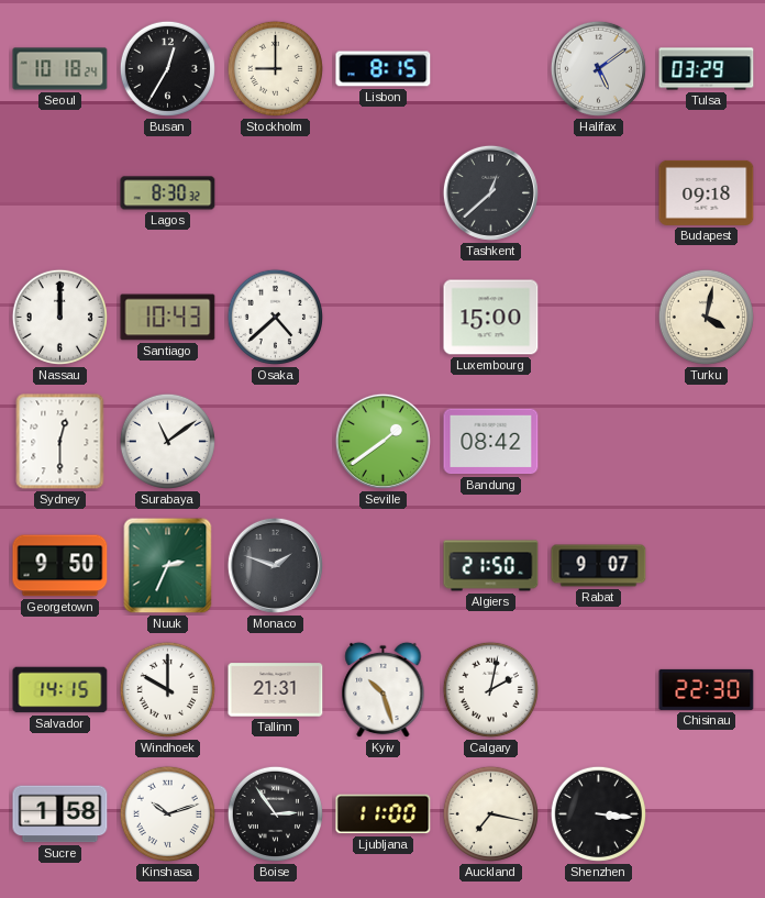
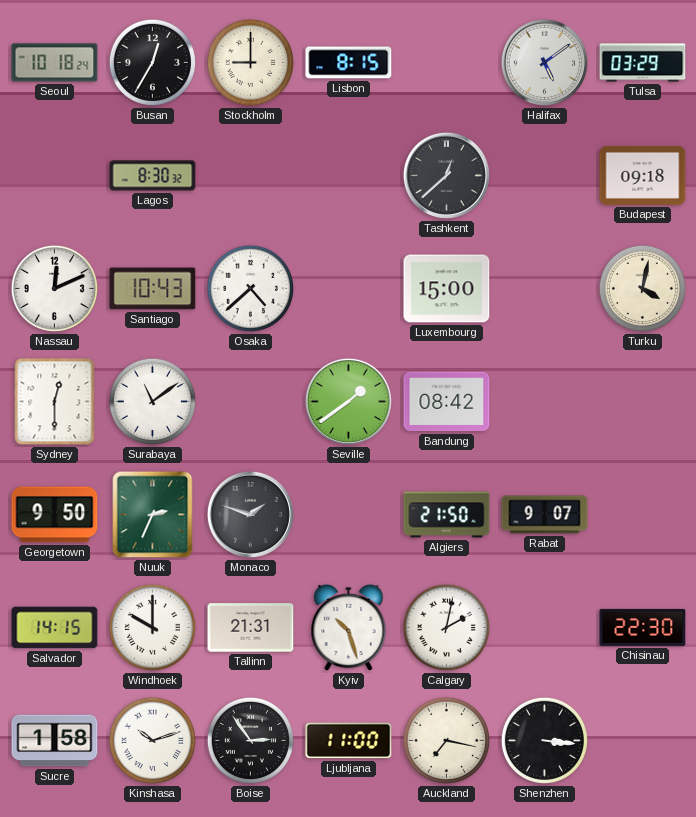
Nassau: 12:00 -> 12:11 (54, 288)
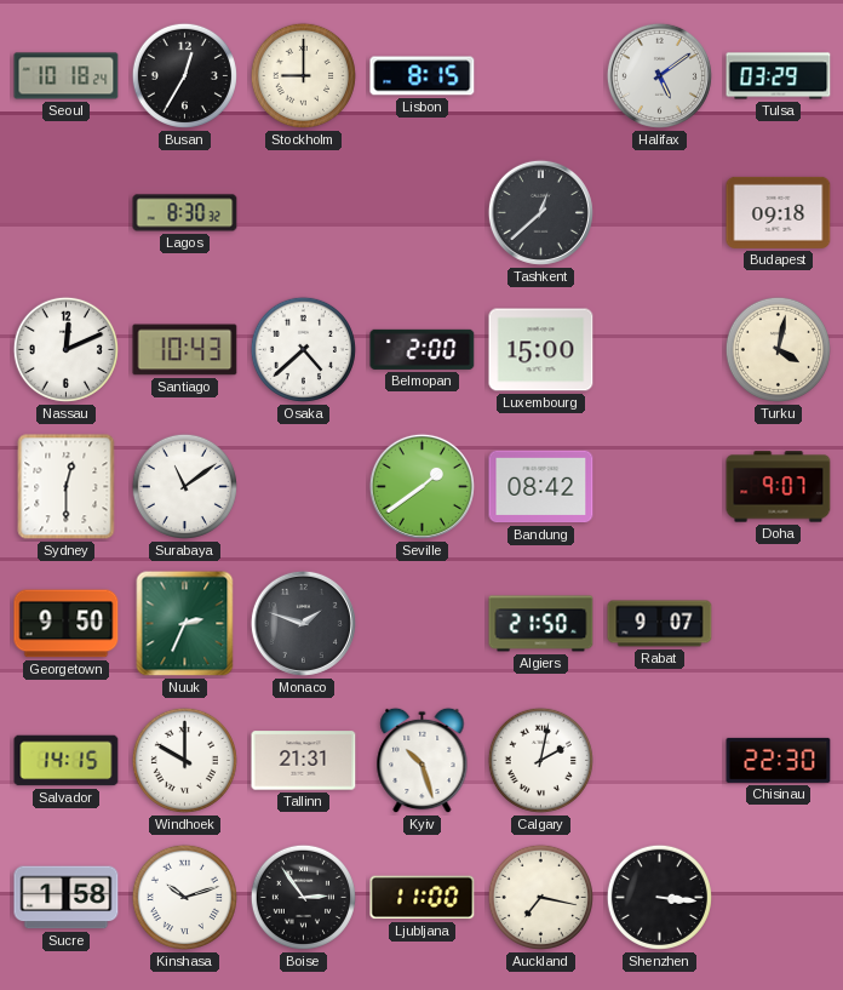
Belmopan: none -> 2:00 (423, 349)
Doha: none -> 9:07 (779, 487)
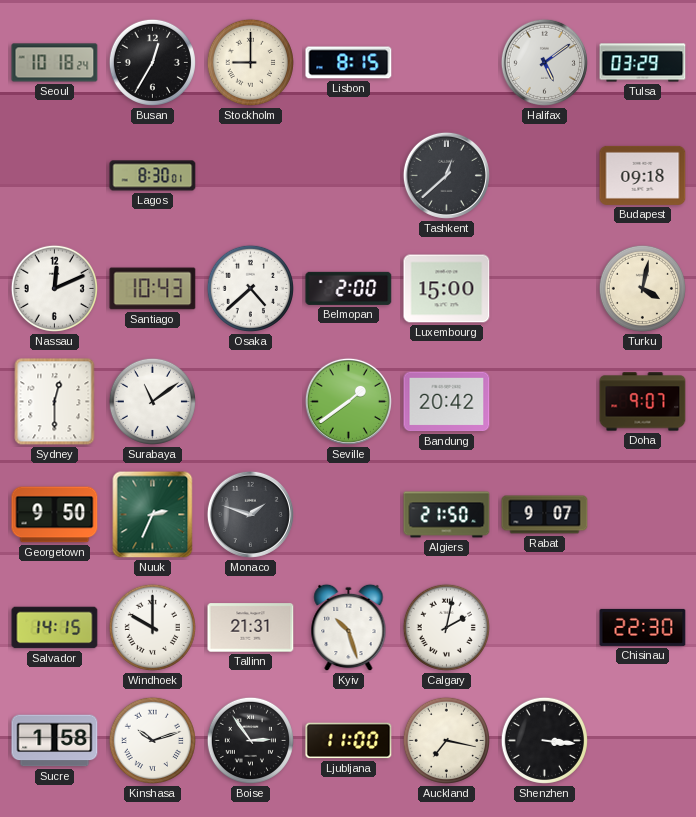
Lagos: 8:30:32 -> 8:30:01 (153, 176)
Bandung: 08:42 -> 20:42 (447, 402)
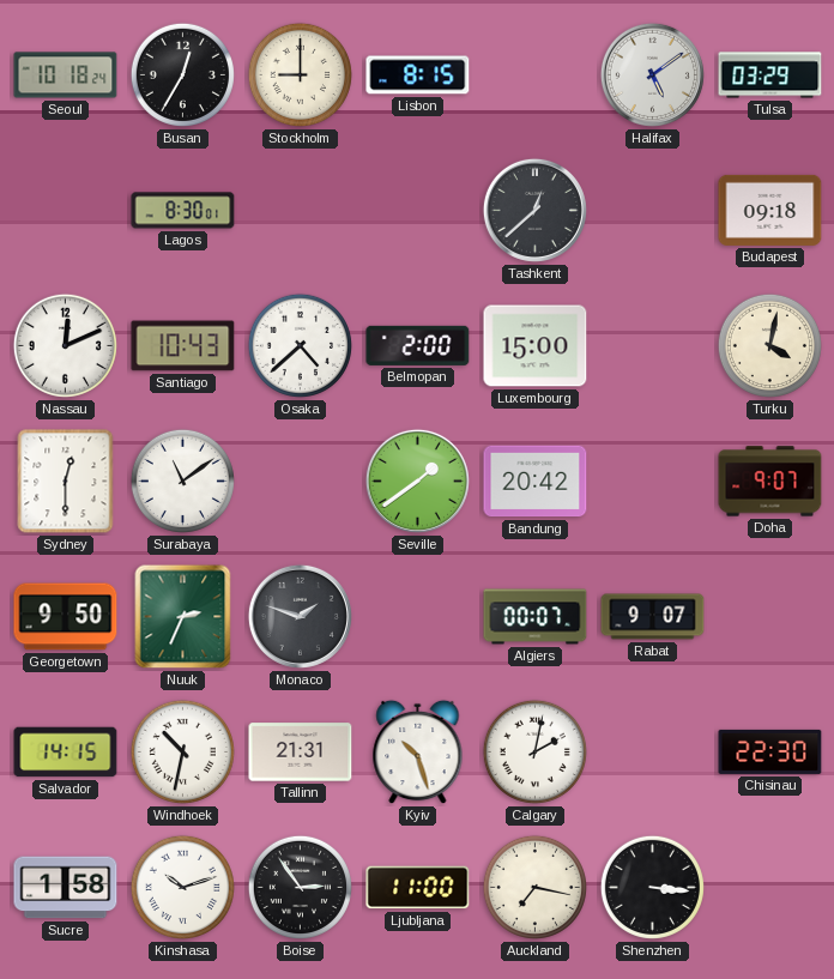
Algiers: 21:50 -> 00:07 (536, 617)
Windhoek: 10:00 -> 10:32 (182, 751)
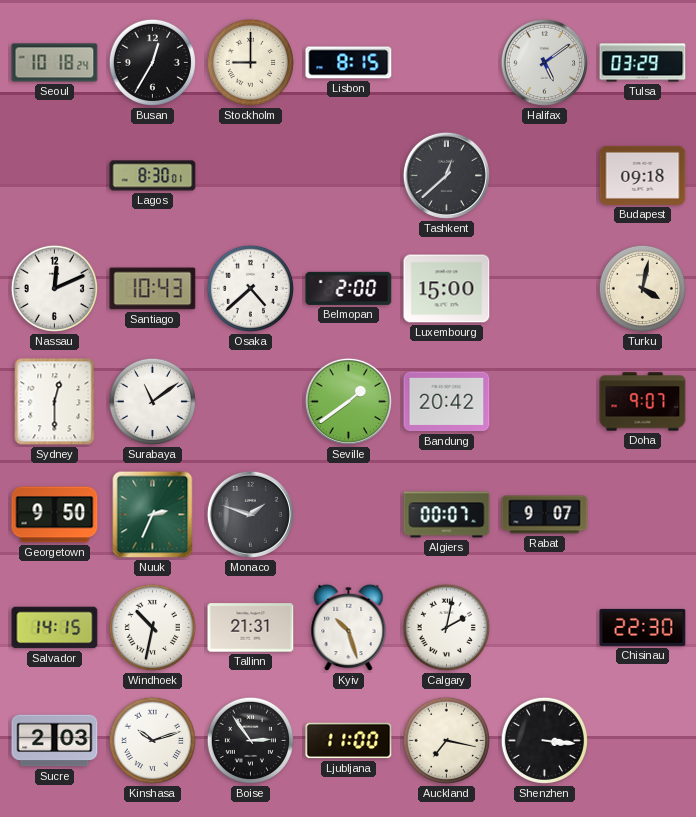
Sucre: 1:58 -> 2:03 (55, 741)
